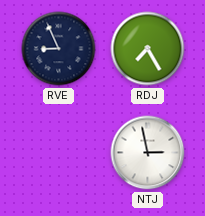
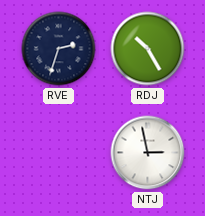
RVE: 8:56 -> 2:33 (59, 49)
RDJ: 7:25 -> 10:25 (148, 49)
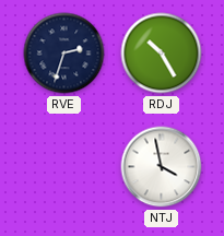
NTJ: 2:58 -> 3:58 (162, 167)
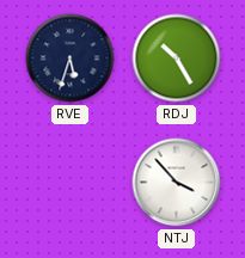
RVE: 2:33 -> 5:33 (71, 59)
NTJ: 3:58 -> 3:53 (177, 183)
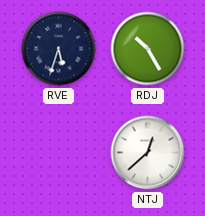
NTJ: 3:53 -> 12:38 (148, 153)
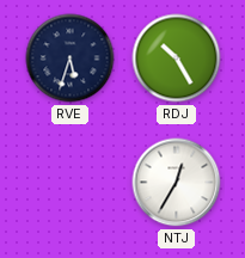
NTJ: 12:38 -> 12:35 (177, 183)
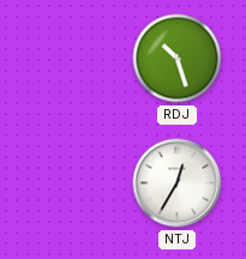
RVE: 5:33 -> none (71, 59)
RDJ: 10:25 -> 10:27 (178, 59)
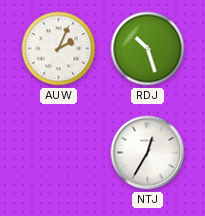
AUW: none -> 2:04 (59, 49)
